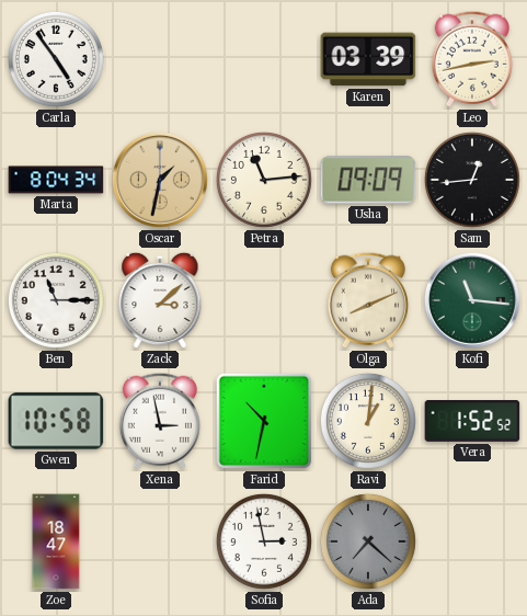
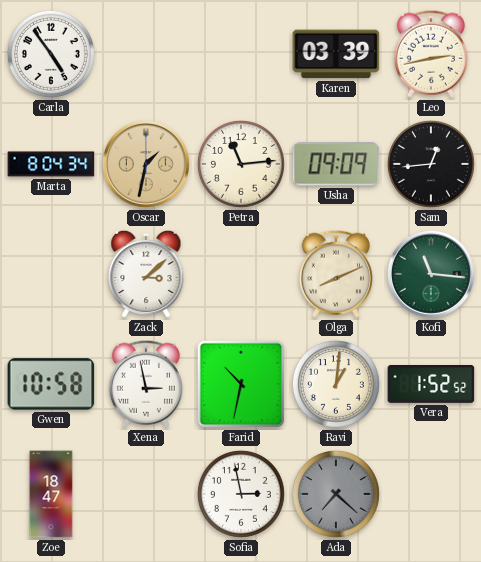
Ben: 11:15 -> none (56, 300)
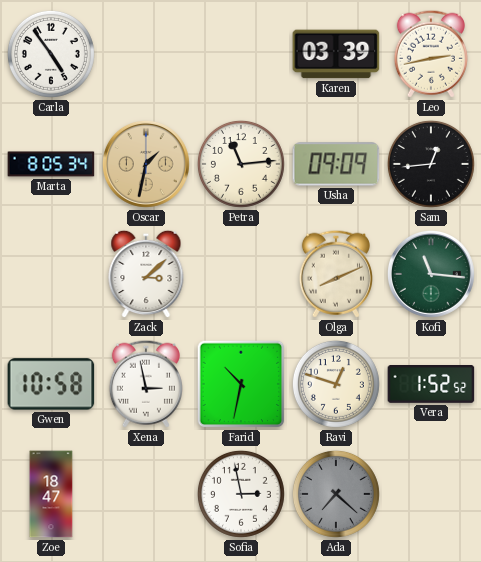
Marta: 8:04 -> 8:05 (51, 164)
Ravi: 1:01 -> 12:48 (336, 384)
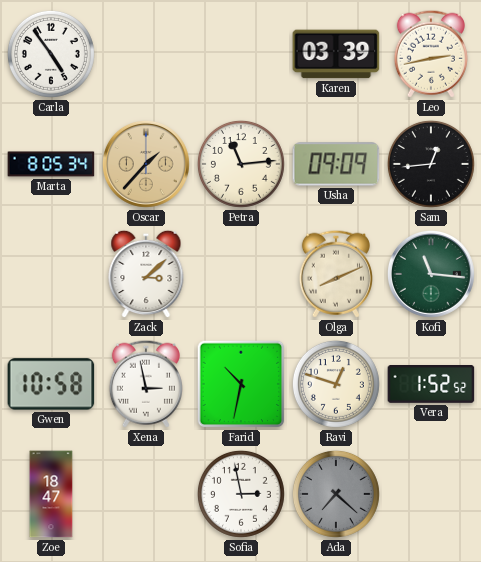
Oscar: 1:32 -> 1:37 (146, 164)
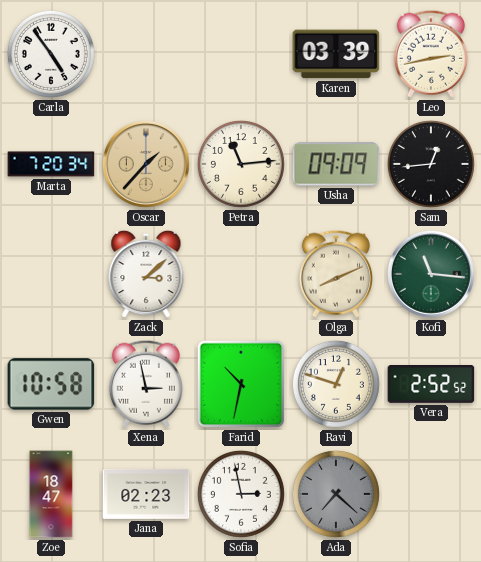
Marta: 8:05 -> 7:20 (51, 164)
Vera: 1:52 -> 2:52 (431, 385)
Jana: none -> 02:23 (146, 494)
